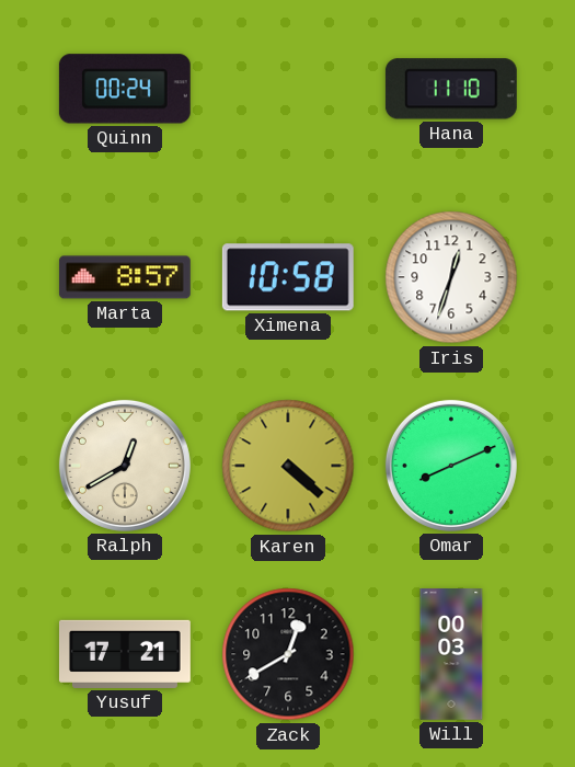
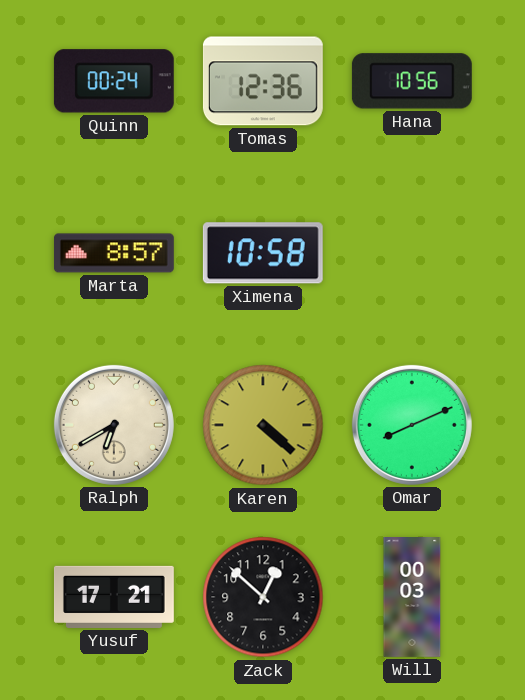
Tomas: none -> 12:36 (263, 81)
Hana: 11:10 -> 10:56 (412, 81)
Iris: 12:33 -> none (451, 277)
Ralph: 12:40 -> 6:40 (114, 425)
Zack: 12:40 -> 12:52 (263, 597)
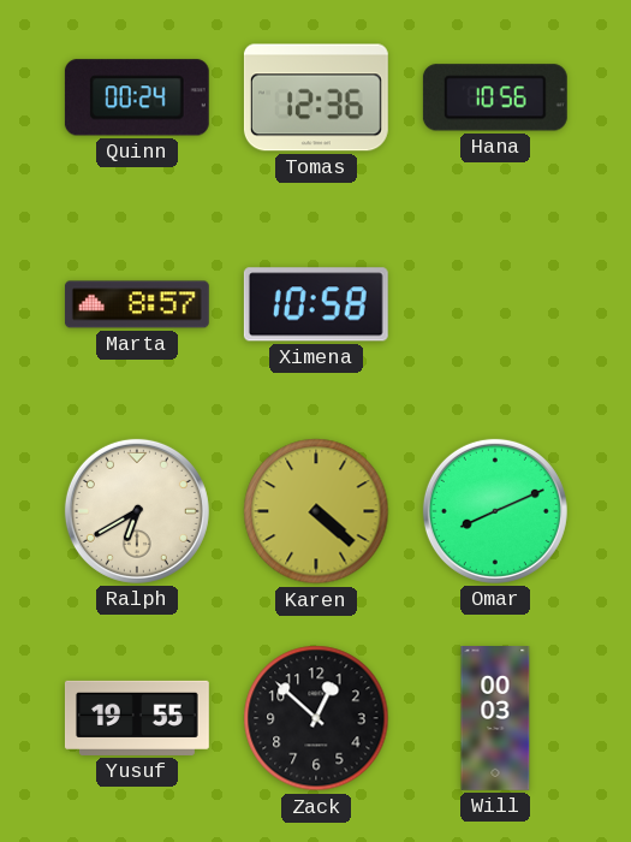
Yusuf: 17:21 -> 19:55 (137, 718)
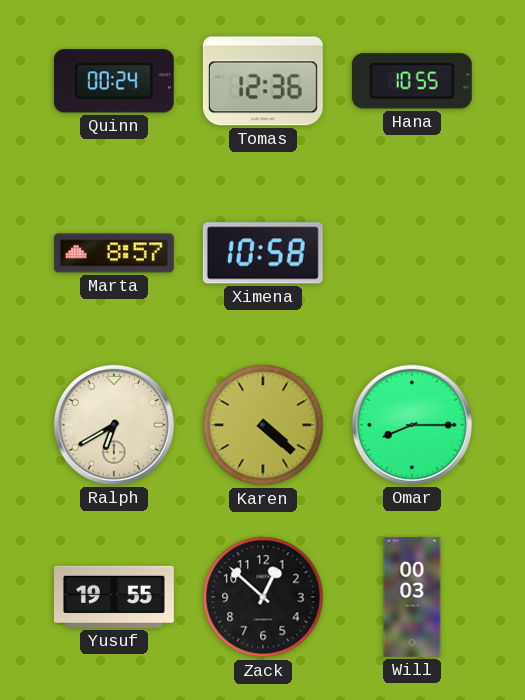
Hana: 10:56 -> 10:55 (412, 81)
Omar: 8:11 -> 8:15 (412, 425)
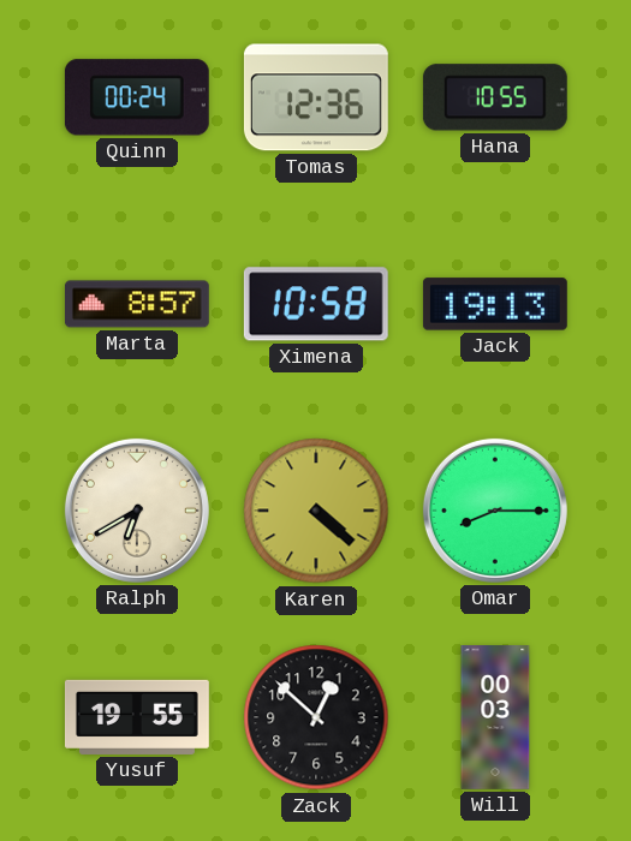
Jack: none -> 19:13 (495, 304)
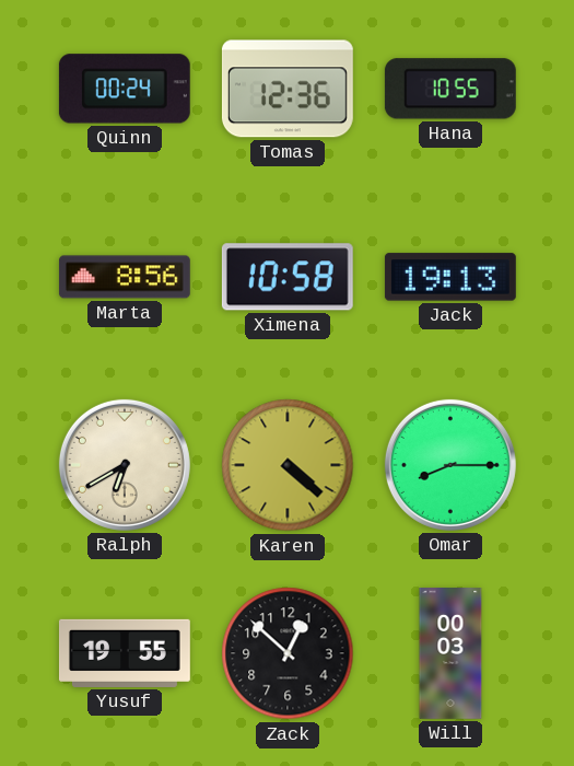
Marta: 8:57 -> 8:56 (125, 277)
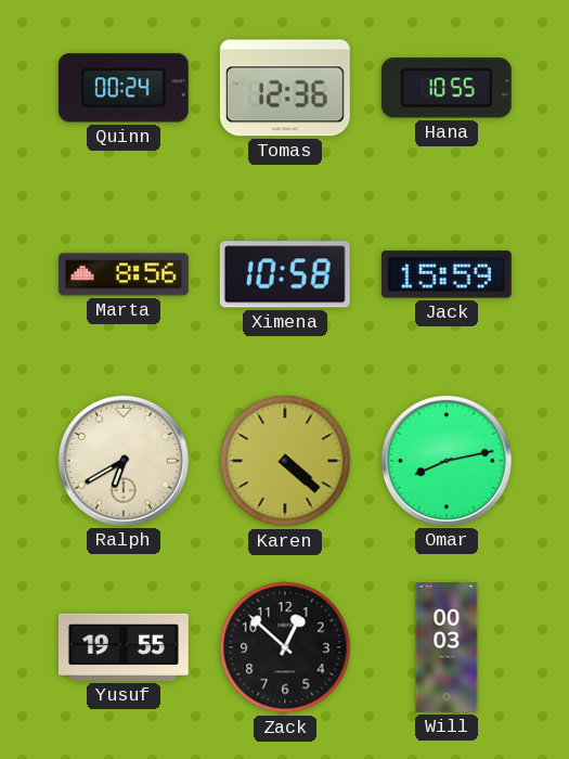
Jack: 19:13 -> 15:59 (447, 274)
Omar: 8:15 -> 8:13 (447, 461)
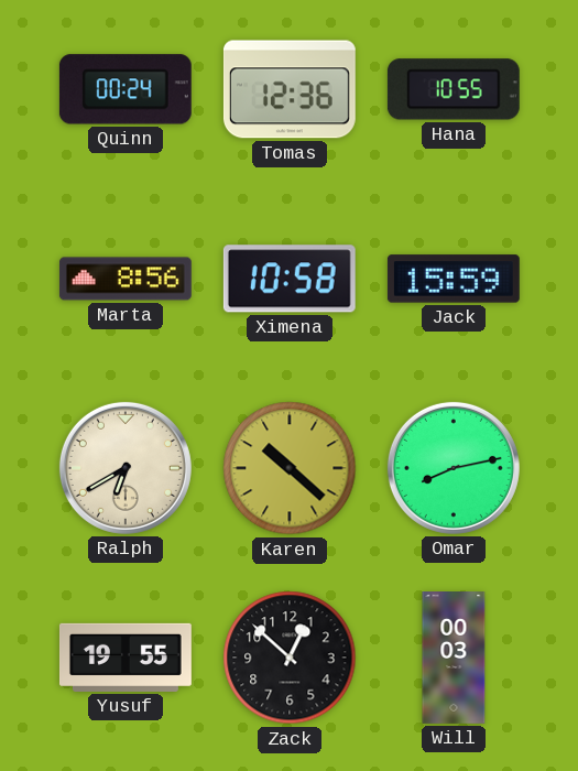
Karen: 4:22 -> 10:22 (290, 468)
